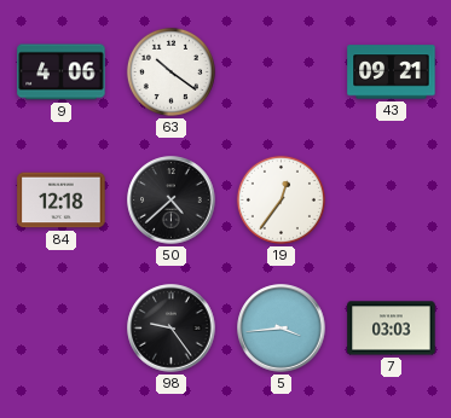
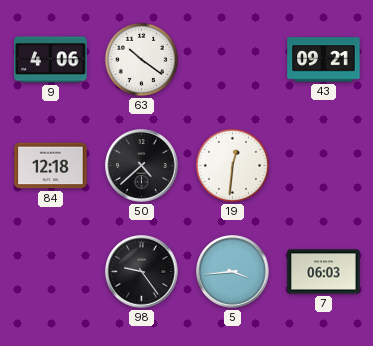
19: 12:36 -> 12:31 (232, 165)
7: 03:03 -> 06:03 (324, 272)
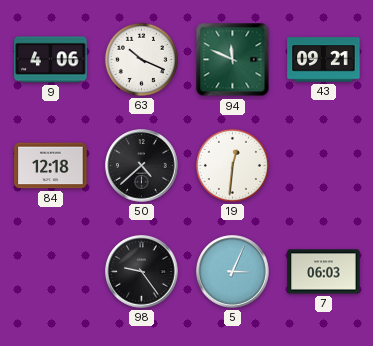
63: 10:21 -> 10:19 (141, 59)
94: none -> 11:49 (233, 60)
5: 3:44 -> 3:04 (233, 272)
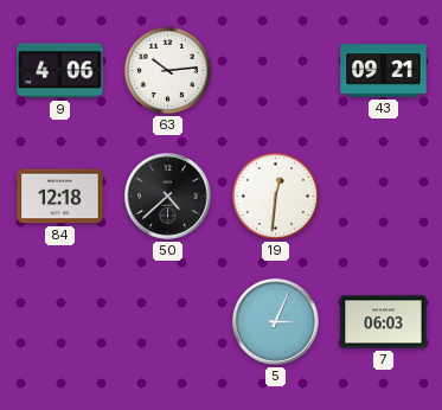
63: 10:19 -> 10:14 (167, 70)
94: 11:49 -> none (233, 60)
98: 9:24 -> none (142, 272)
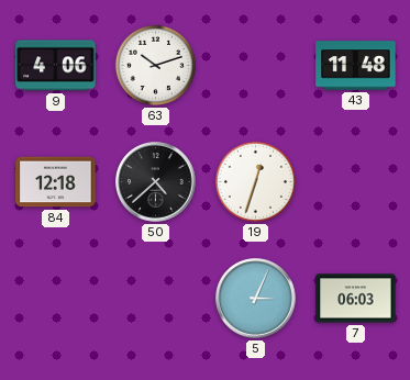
63: 10:14 -> 10:12 (155, 65)
43: 09:21 -> 11:48 (356, 66)
19: 12:31 -> 12:33 (255, 181)
